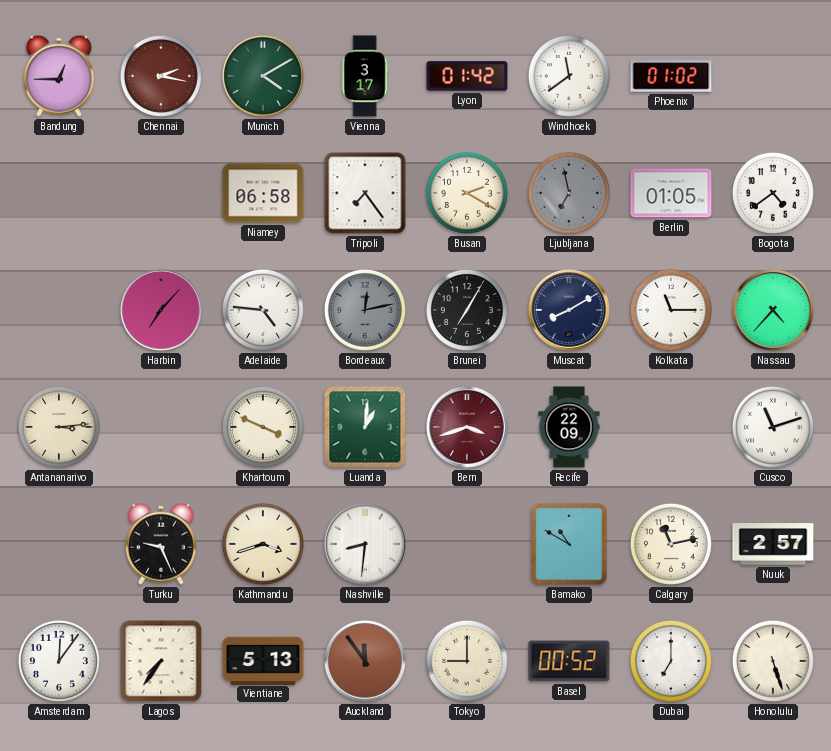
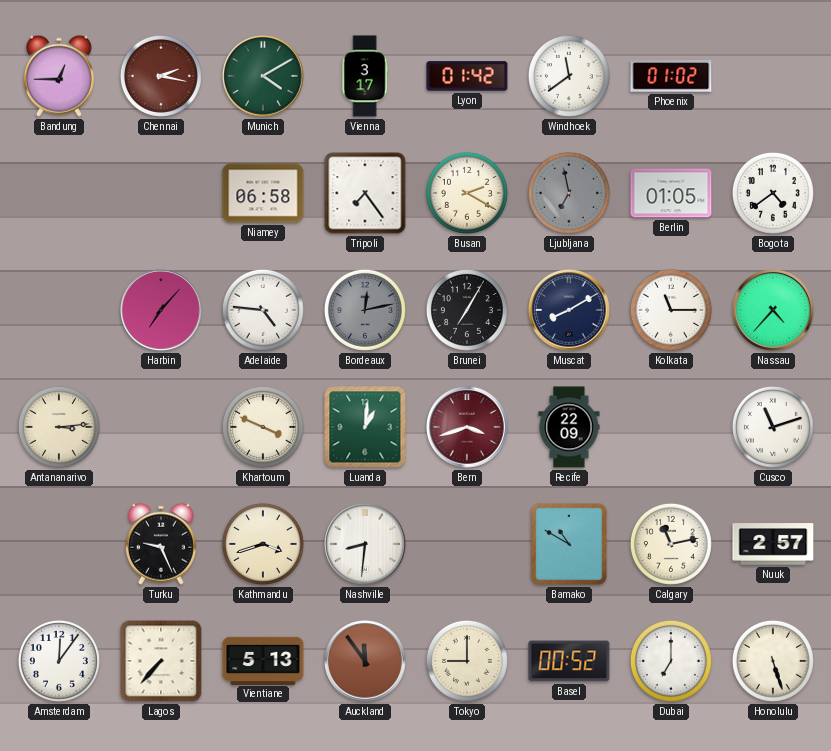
Lagos: 7:36 -> 7:37 (161, 661)
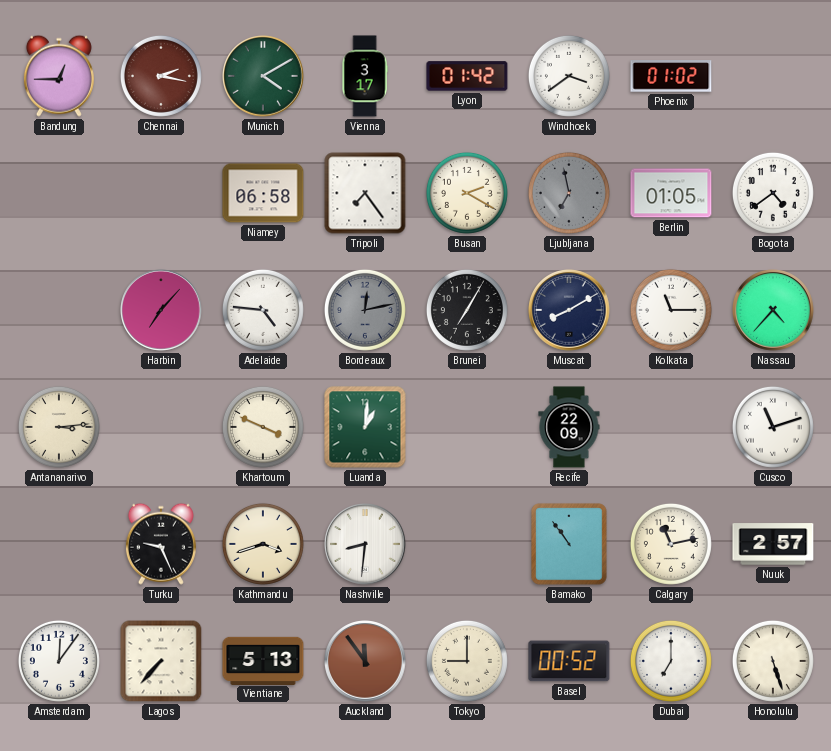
Windhoek: 11:39 -> 3:39 (569, 76)
Bern: 3:42 -> none (467, 427)
Bamako: 10:50 -> 10:54 (569, 544)
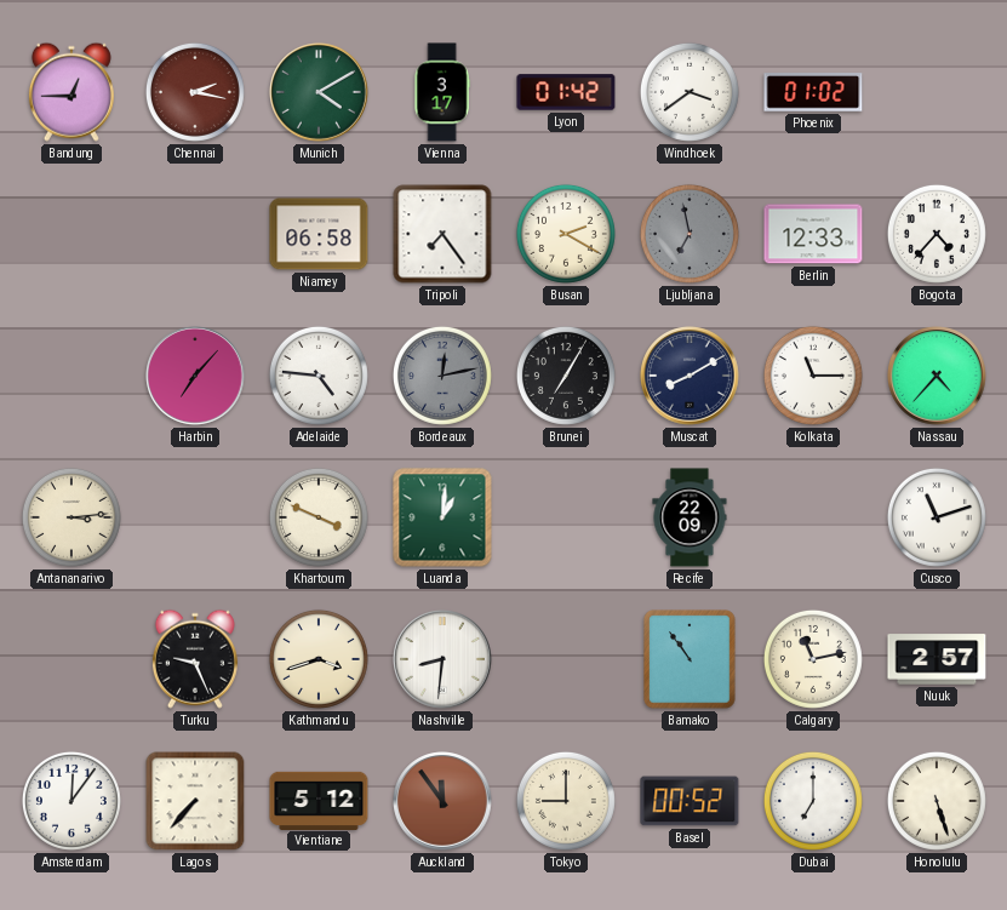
Berlin: 01:05 -> 12:33 (813, 234)
Bogota: 4:39 -> 4:37 (937, 234)
Vientiane: 5:13 -> 5:12 (319, 800)
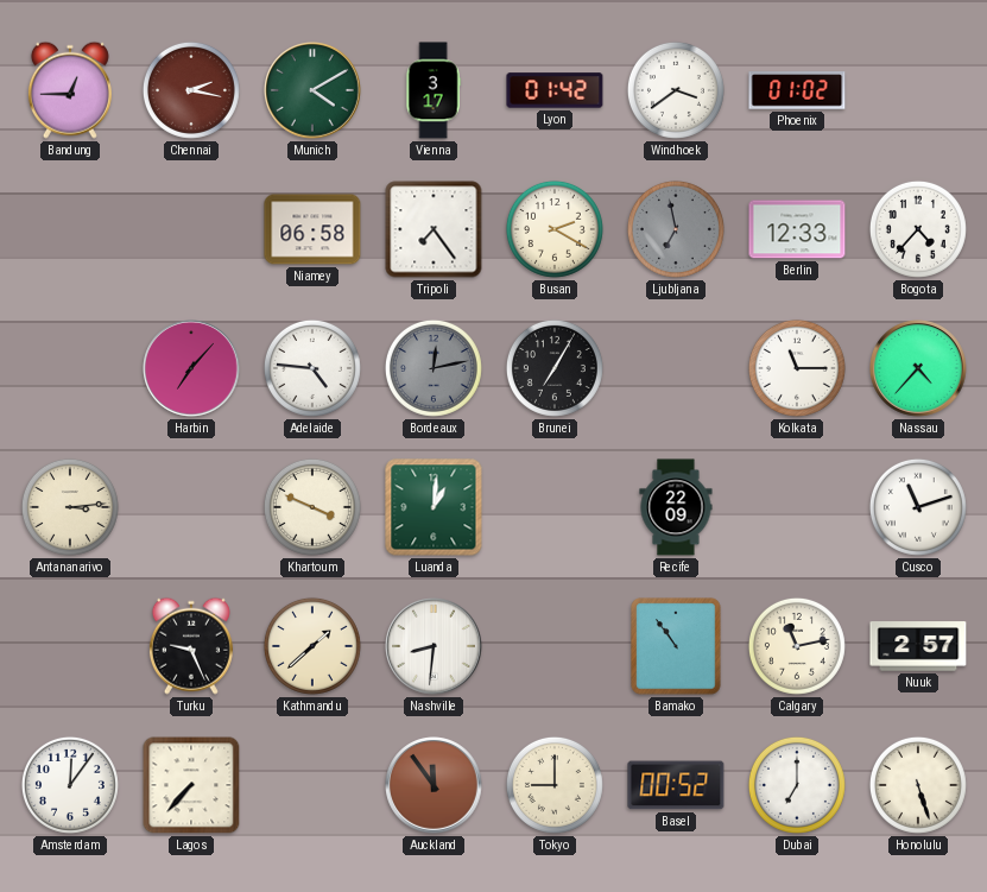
Muscat: 8:10 -> none (690, 376)
Kathmandu: 3:42 -> 1:38 (312, 646)
Vientiane: 5:12 -> none (319, 800)
